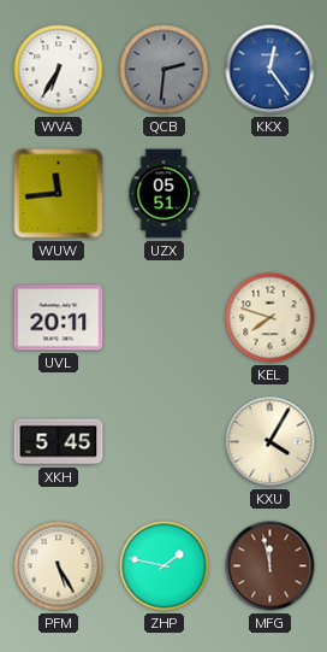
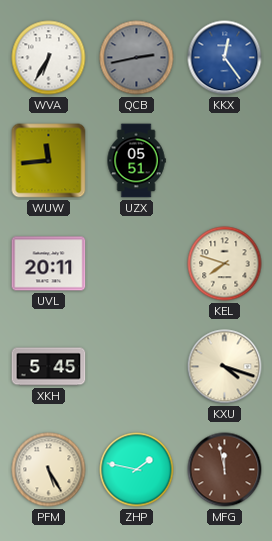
QCB: 2:31 -> 2:43 (137, 58)
KXU: 4:05 -> 4:18 (225, 367)
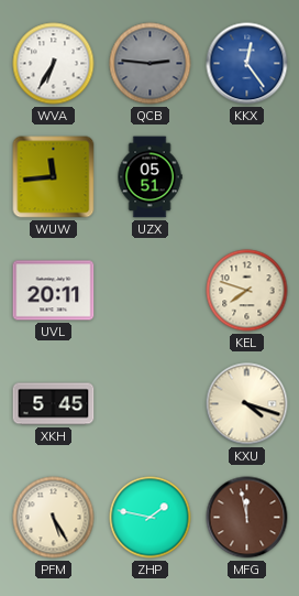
QCB: 2:43 -> 2:46 (151, 64)
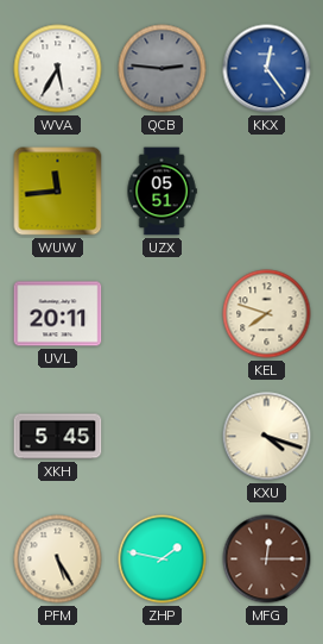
WVA: 6:35 -> 5:35 (58, 69)
MFG: 11:58 -> 12:15 (267, 559)
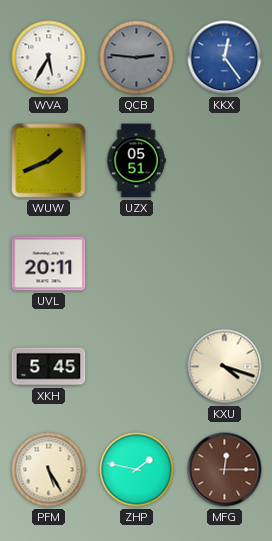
WUW: 11:44 -> 1:41 (49, 161)
KEL: 7:48 -> none (267, 314)
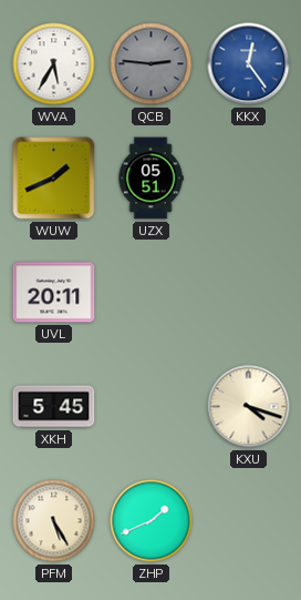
ZHP: 1:47 -> 1:41 (152, 521)
MFG: 12:15 -> none (225, 470)
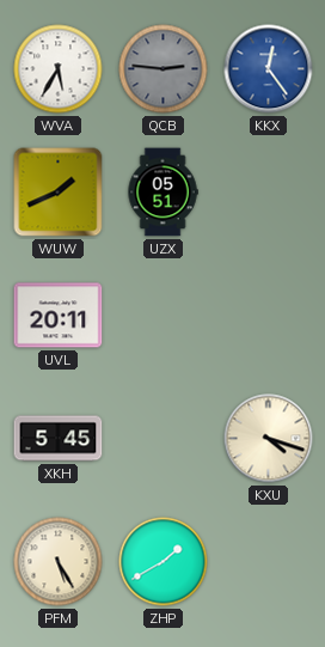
ZHP: 1:41 -> 1:40 (164, 562)
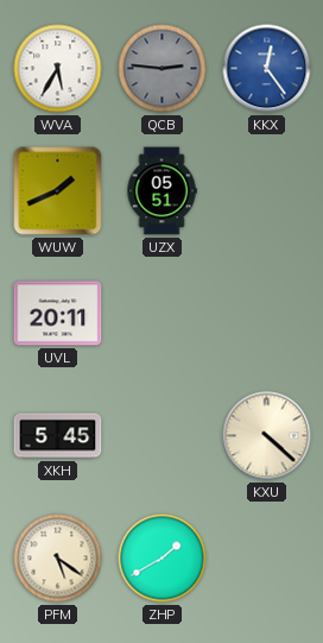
KXU: 4:18 -> 4:22 (267, 436)
PFM: 5:25 -> 5:21 (58, 559)
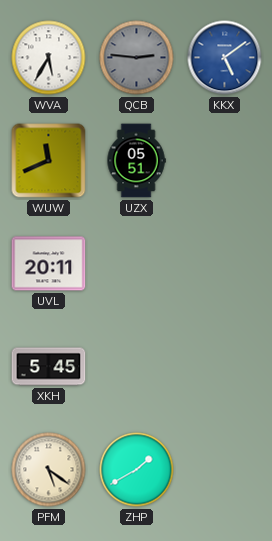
KKX: 12:24 -> 5:09 (225, 58)
WUW: 1:41 -> 11:41 (49, 161)
KXU: 4:22 -> none (267, 436)
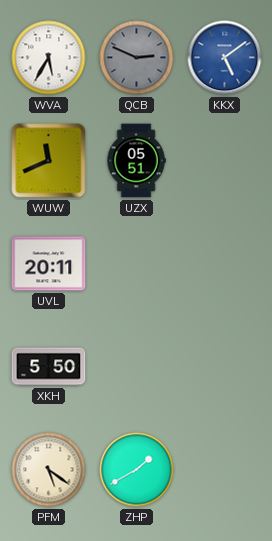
QCB: 2:46 -> 2:49 (137, 58)
XKH: 5:45 -> 5:50 (49, 367)
